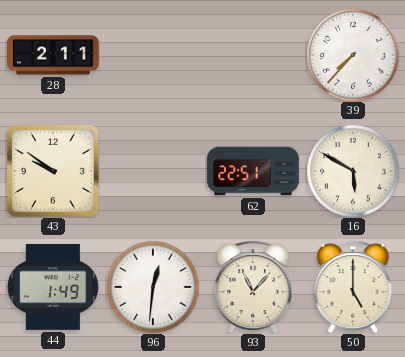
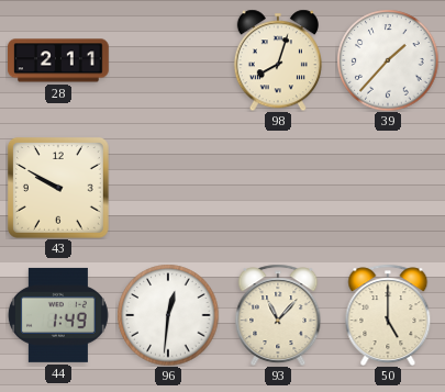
98: none -> 8:03 (278, 60)
39: 7:37 -> 1:37 (388, 60)
43: 9:51 -> 9:50 (58, 188)
62: 22:51 -> none (253, 171)
16: 5:50 -> none (353, 171)
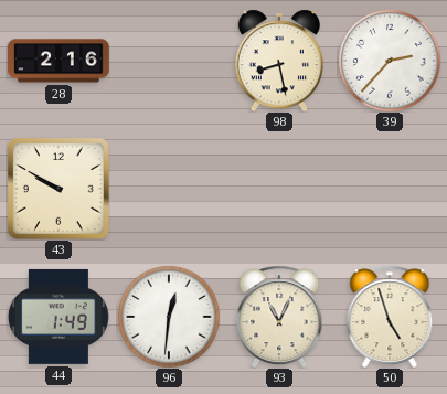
28: 2:11 -> 2:16 (60, 61)
98: 8:03 -> 8:28 (279, 61)
39: 1:37 -> 2:37 (390, 61)
93: 11:07 -> 11:04 (279, 317)
50: 5:00 -> 4:57 (390, 317)
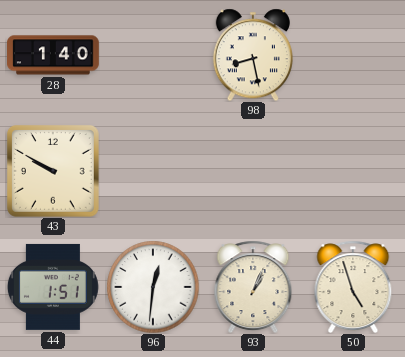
28: 2:16 -> 1:40 (54, 55)
39: 2:37 -> none (390, 61)
44: 1:49 -> 1:51 (53, 287)
93: 11:04 -> 1:04 (253, 287)
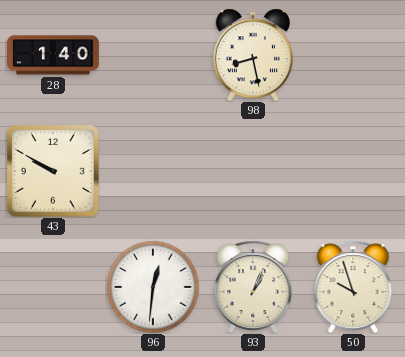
44: 1:51 -> none (53, 287)
50: 4:57 -> 9:57 (353, 287)
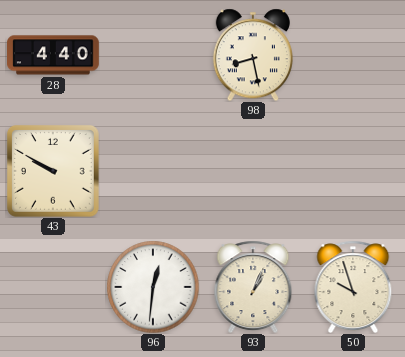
28: 1:40 -> 4:40 (54, 55)
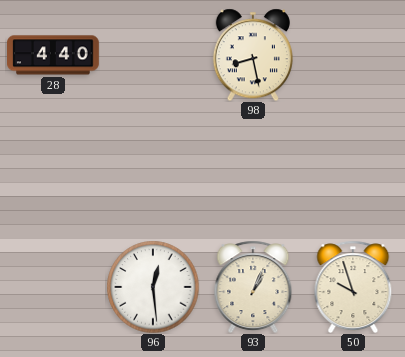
43: 9:50 -> none (53, 171)
96: 12:31 -> 12:29 (153, 287)
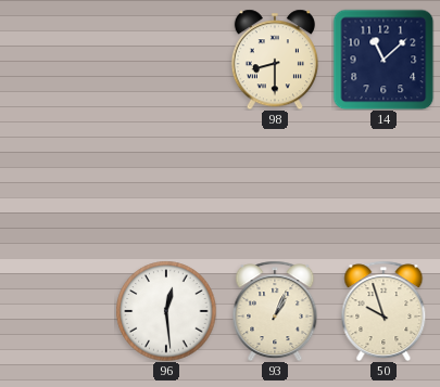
28: 4:40 -> none (54, 55)
98: 8:28 -> 8:30 (275, 60)
14: none -> 11:08 (384, 60)
